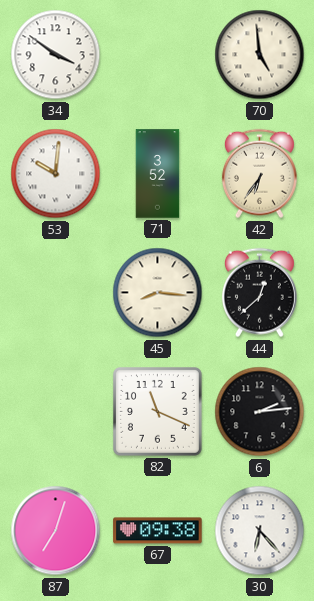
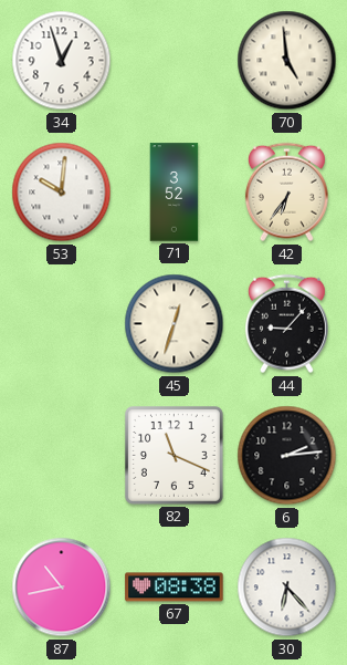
34: 3:51 -> 12:57 (62, 61)
45: 8:16 -> 12:33 (175, 324)
44: 12:38 -> 9:07 (286, 324)
87: 7:03 -> 10:43 (62, 588)
67: 09:38 -> 08:38 (175, 588)
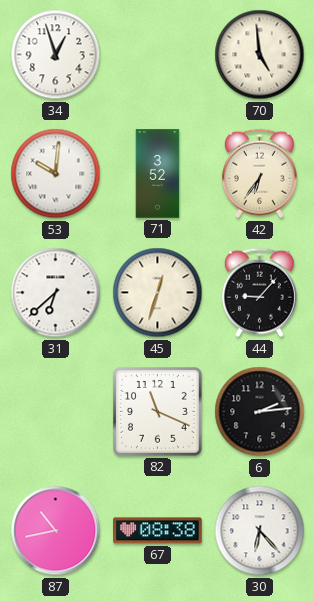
31: none -> 6:38 (56, 293)
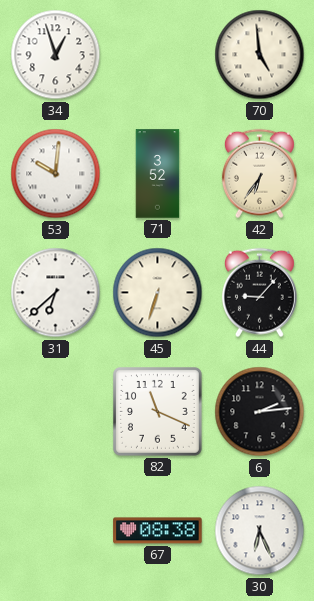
45: 12:33 -> 6:33 (158, 293)
87: 10:43 -> none (56, 531)
30: 6:23 -> 6:26 (260, 531)
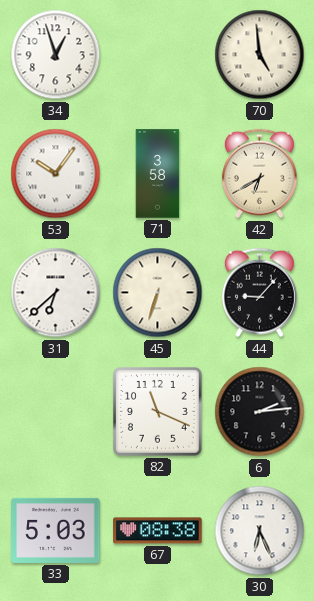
53: 10:01 -> 10:06 (56, 174)
71: 3:52 -> 3:58 (158, 174)
42: 6:36 -> 6:40 (259, 174)
33: none -> 5:03 (56, 530)
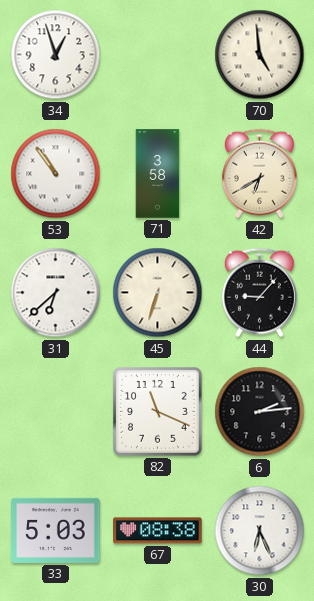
53: 10:06 -> 10:54 (56, 174)
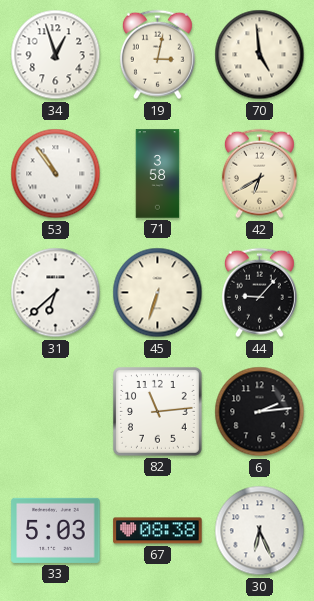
19: none -> 3:02 (157, 55)
82: 11:19 -> 11:14 (157, 411)
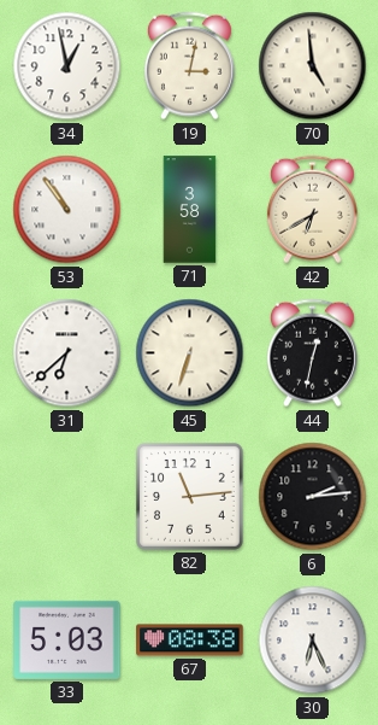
34: 12:57 -> 12:58 (67, 66)
44: 9:07 -> 12:32 (312, 353)
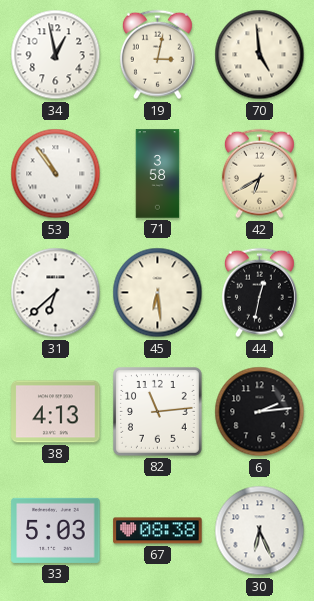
45: 6:33 -> 6:29 (158, 293)
38: none -> 4:13 (56, 412)
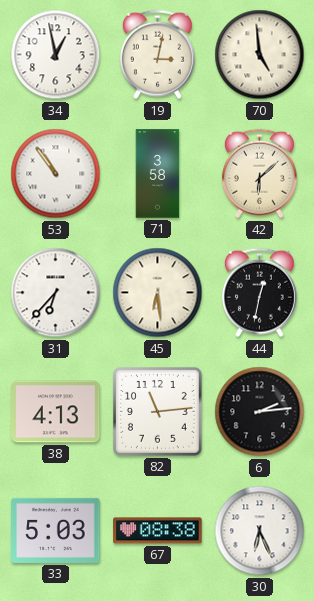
42: 6:40 -> 6:08 (259, 174)
31: 6:38 -> 6:37 (56, 293)
